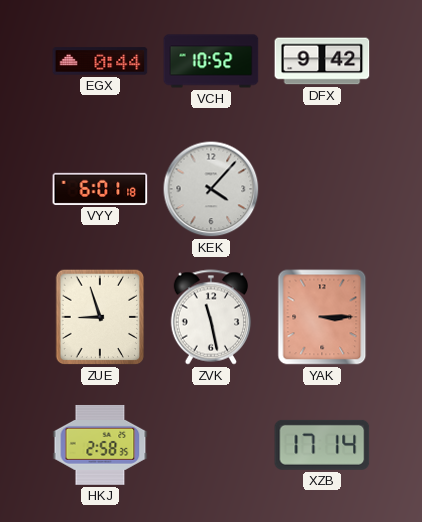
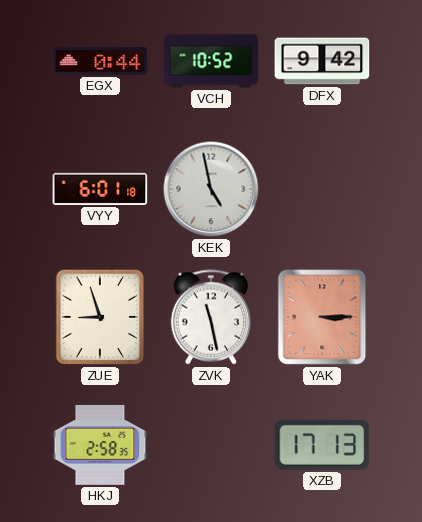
KEK: 4:07 -> 4:58 (211, 189)
XZB: 17:14 -> 17:13 (322, 445)
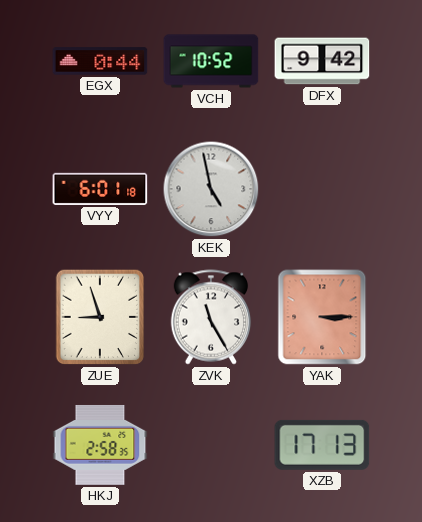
ZVK: 11:28 -> 11:25 (211, 317)
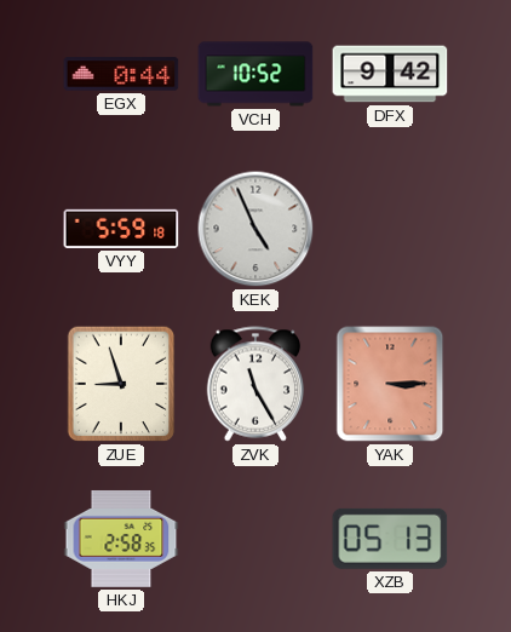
VYY: 6:01 -> 5:59 (121, 229)
KEK: 4:58 -> 4:56 (255, 229)
XZB: 17:13 -> 05:13 (390, 539)
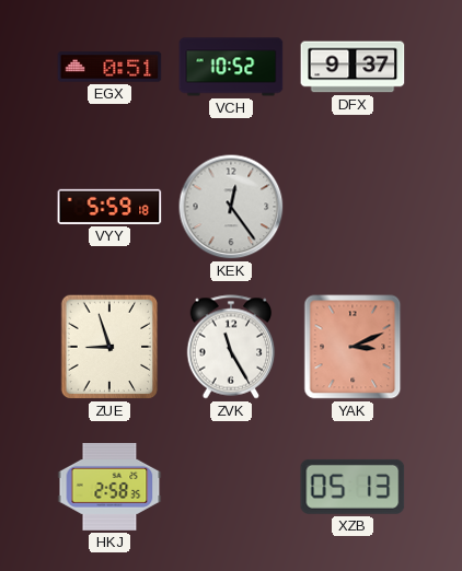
EGX: 0:44 -> 0:51 (109, 67)
DFX: 9:42 -> 9:37 (353, 67)
KEK: 4:56 -> 12:24 (231, 207)
YAK: 3:15 -> 3:11 (353, 347)
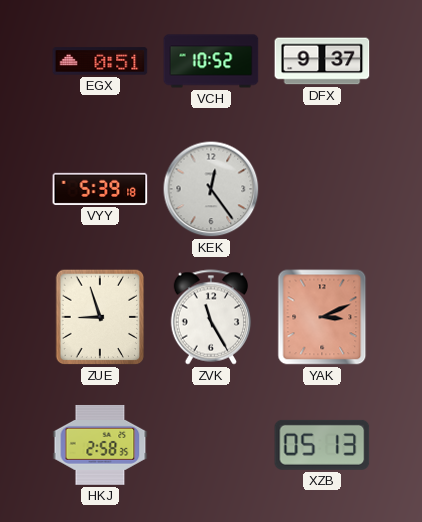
VYY: 5:59 -> 5:39 (100, 189)
